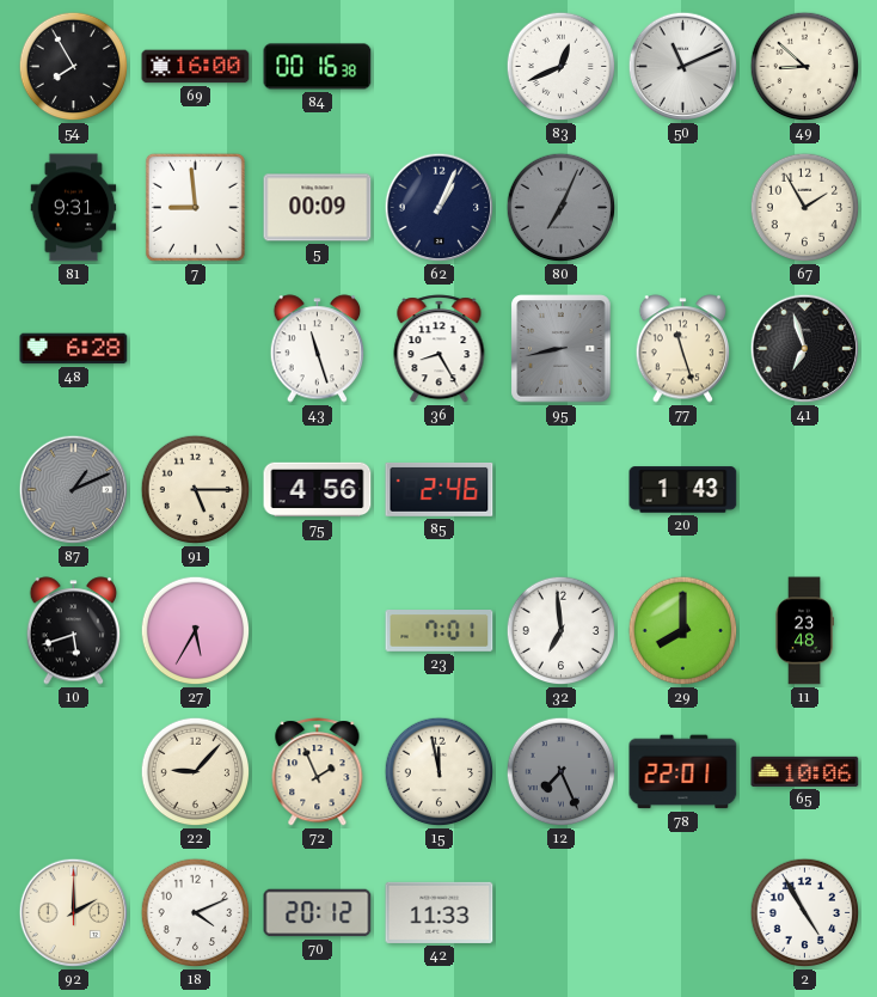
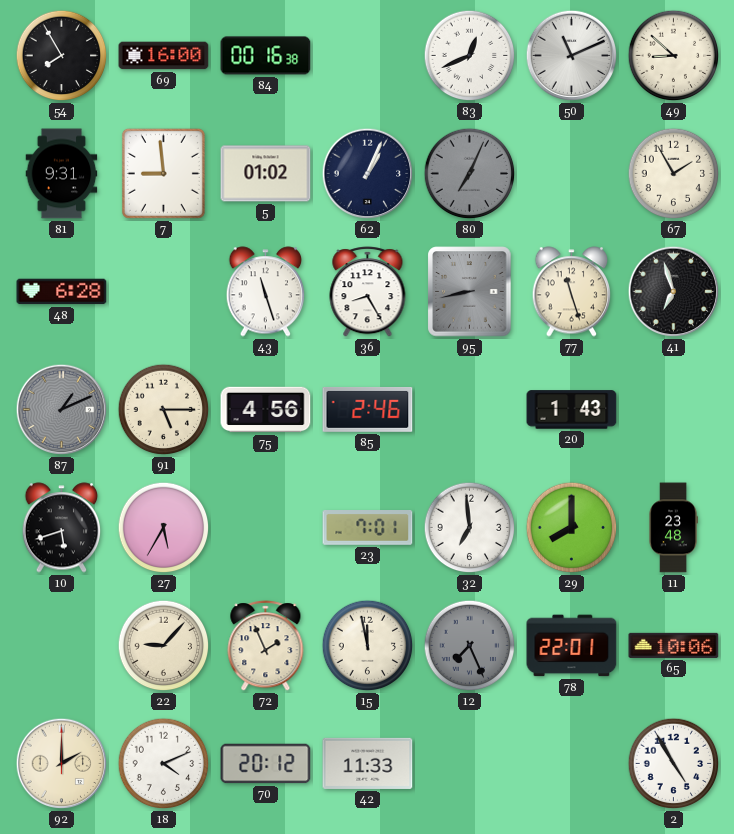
5: 00:09 -> 01:02 (266, 174)
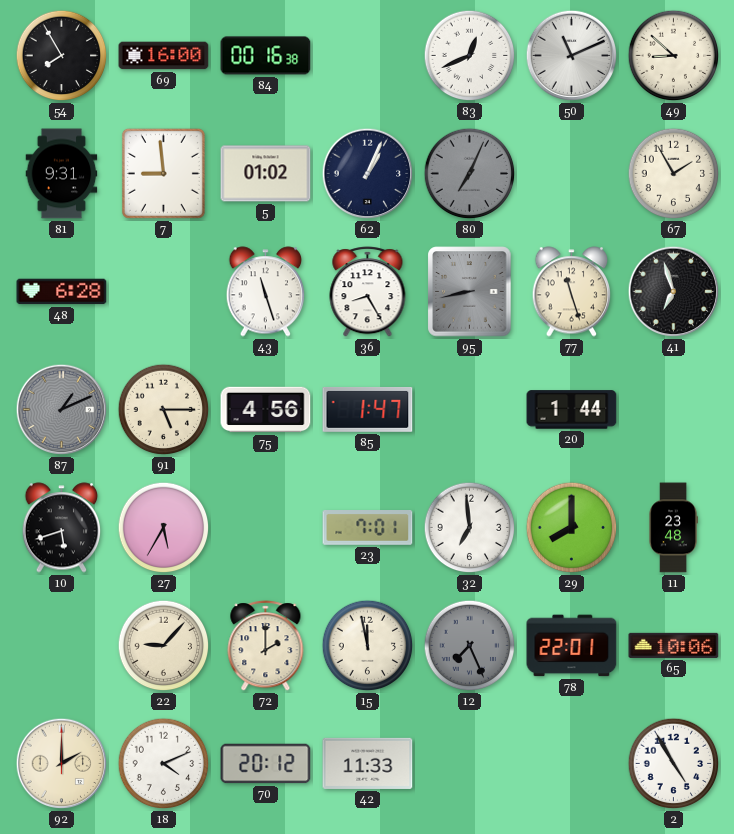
85: 2:46 -> 1:47 (368, 409)
20: 1:43 -> 1:44 (572, 410)
72: 1:56 -> 2:00 (266, 646)
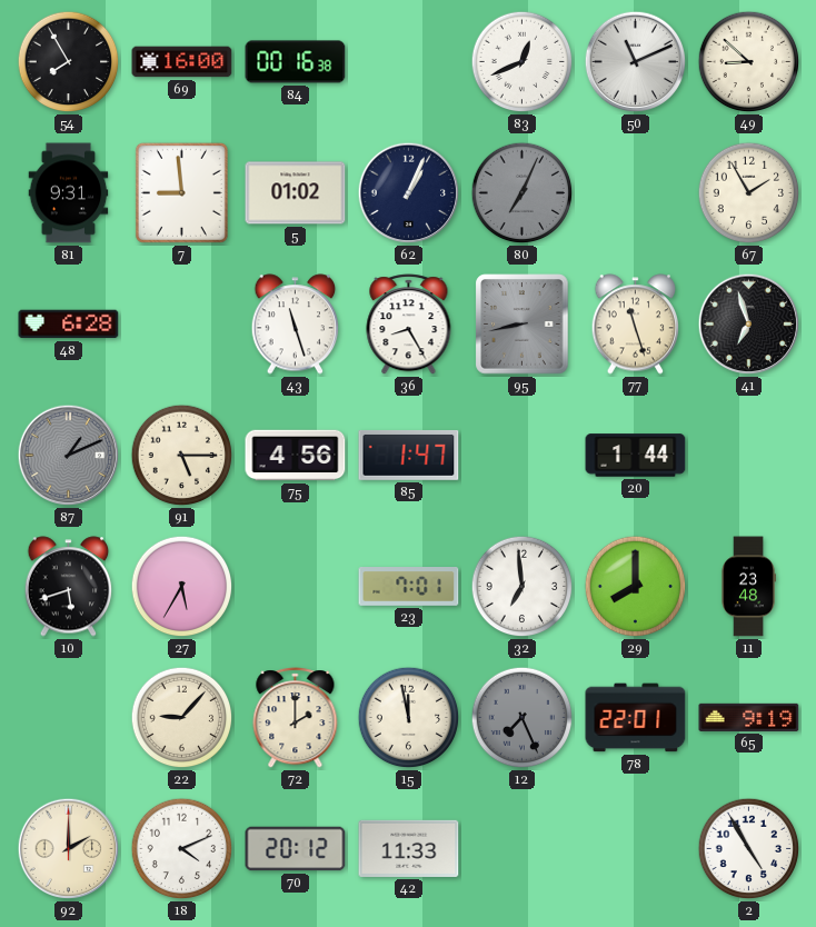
65: 10:06 -> 9:19 (749, 717)
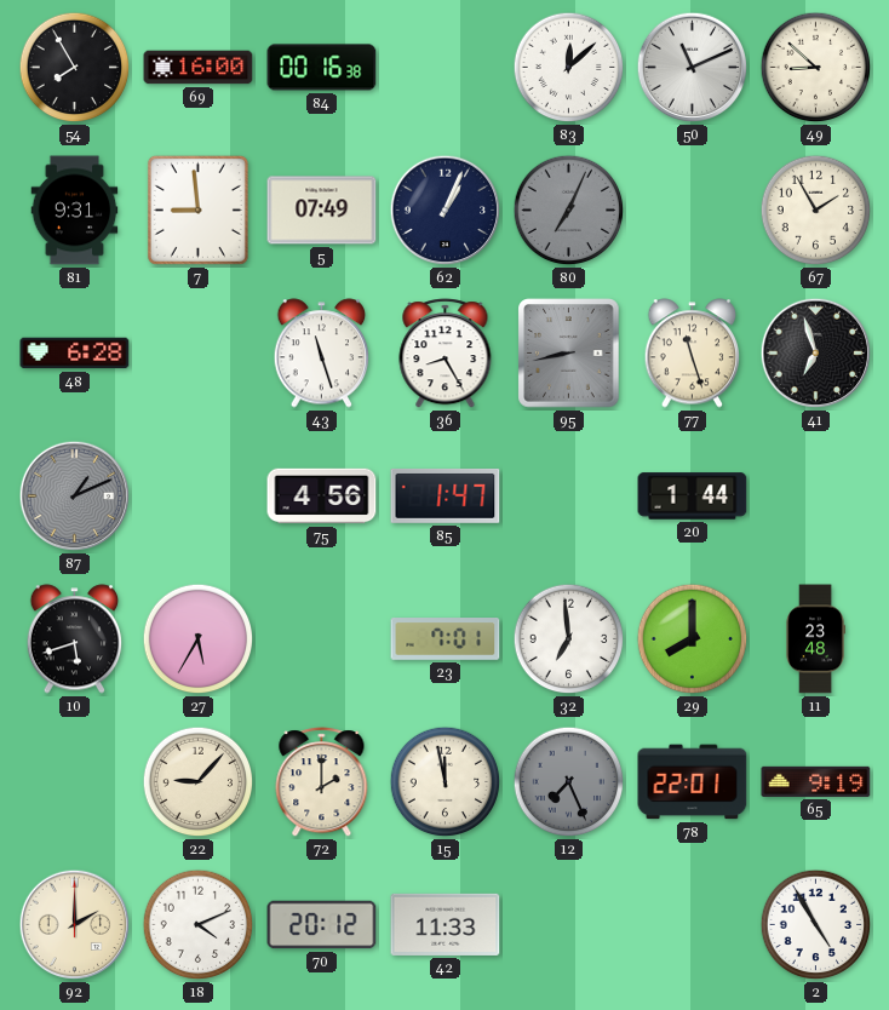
83: 12:41 -> 12:08 (569, 68)
5: 01:02 -> 07:49 (322, 211)
91: 5:15 -> none (182, 456)
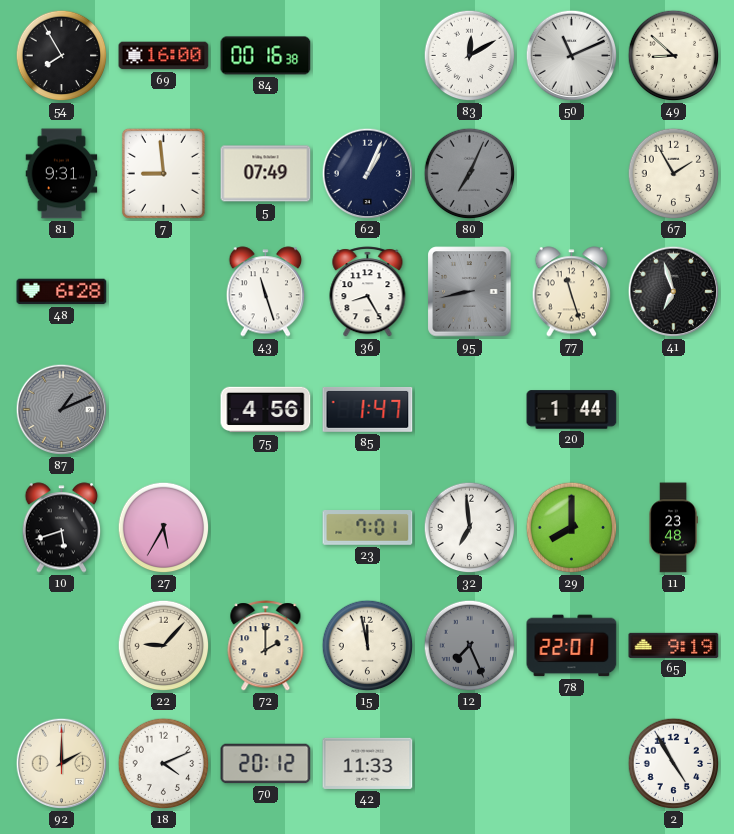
83: 12:08 -> 12:10 (470, 56)
